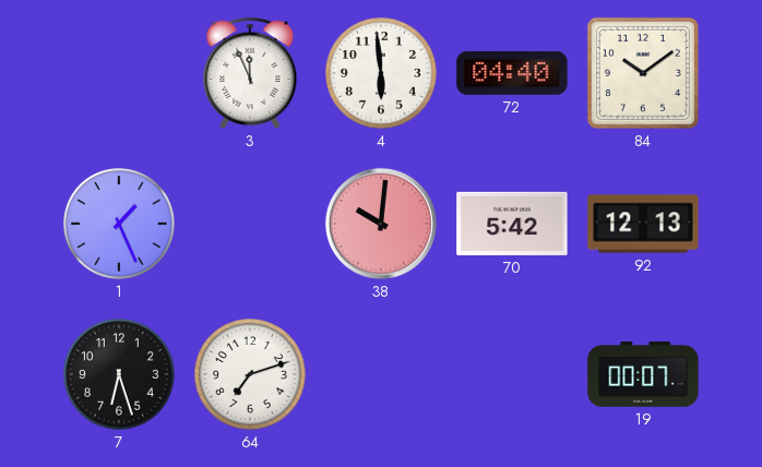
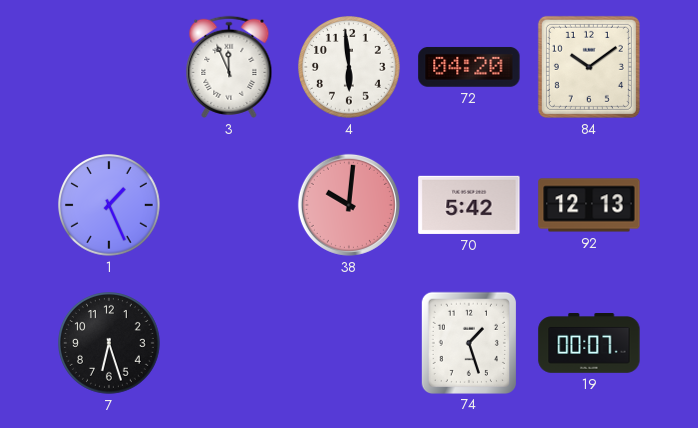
72: 04:40 -> 04:20 (469, 67)
64: 7:12 -> none (251, 375)
74: none -> 1:27 (469, 342)
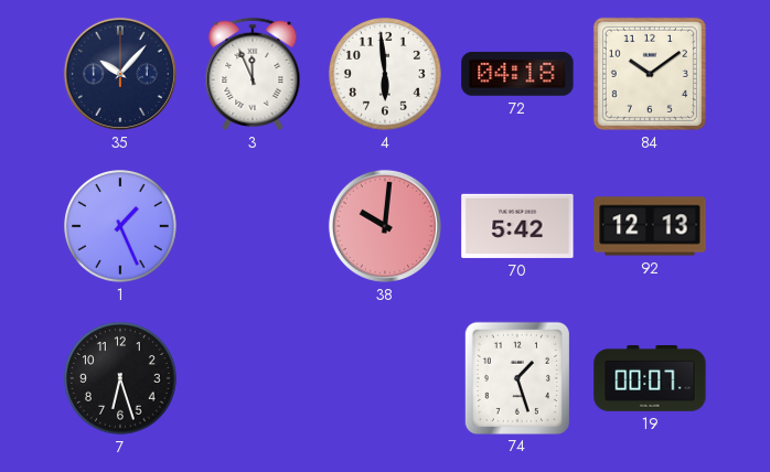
35: none -> 10:07 (120, 74)
72: 04:20 -> 04:18 (517, 74)
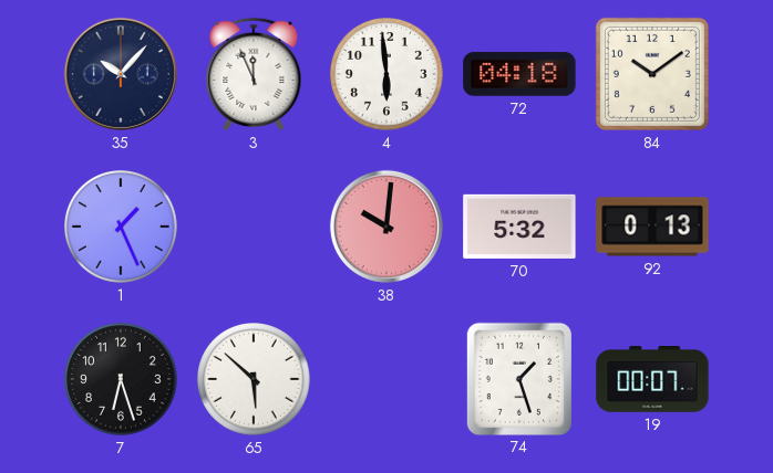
70: 5:42 -> 5:32 (519, 227)
92: 12:13 -> 0:13 (652, 227)
65: none -> 5:52 (255, 380)
